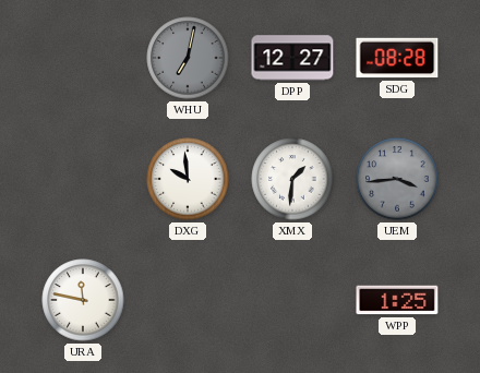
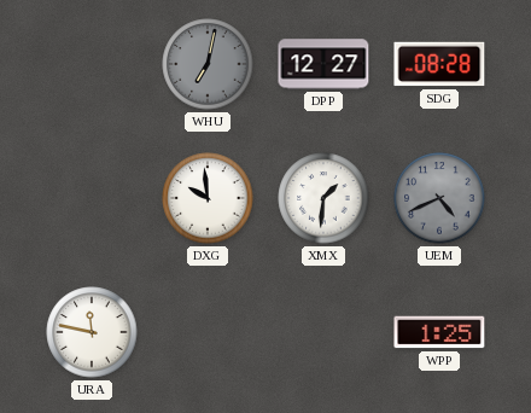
UEM: 3:44 -> 4:41 (439, 198)
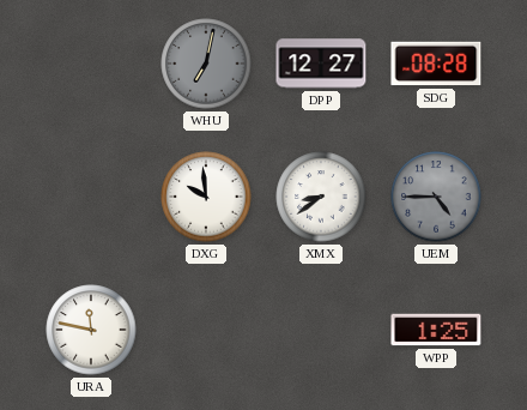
XMX: 1:31 -> 8:39 (321, 197)
UEM: 4:41 -> 4:45 (436, 197)
